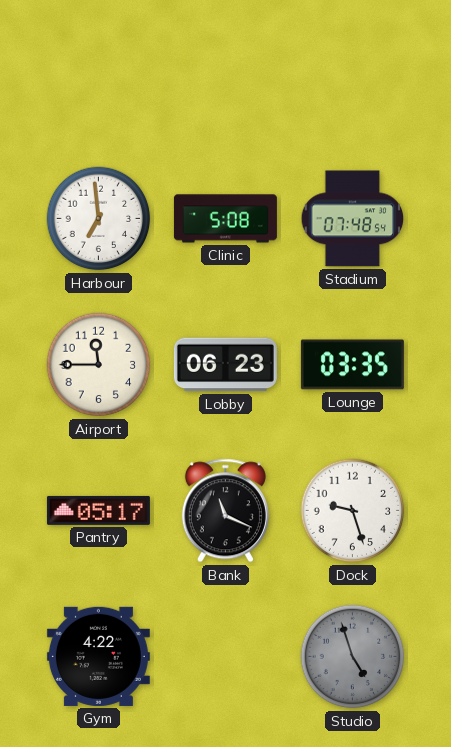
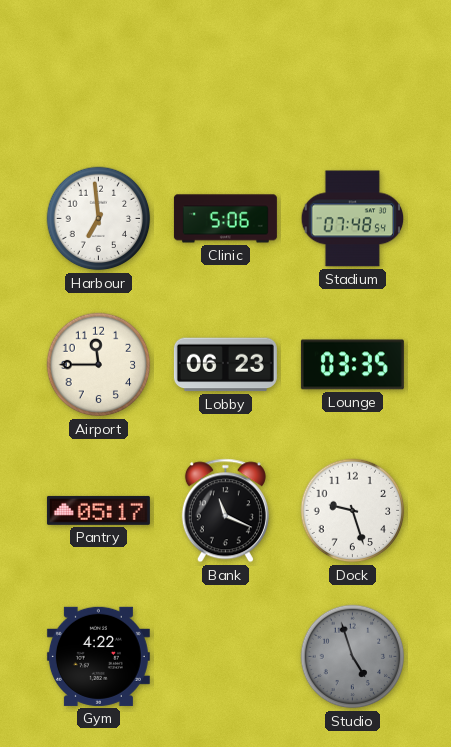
Clinic: 5:08 -> 5:06 (225, 219)
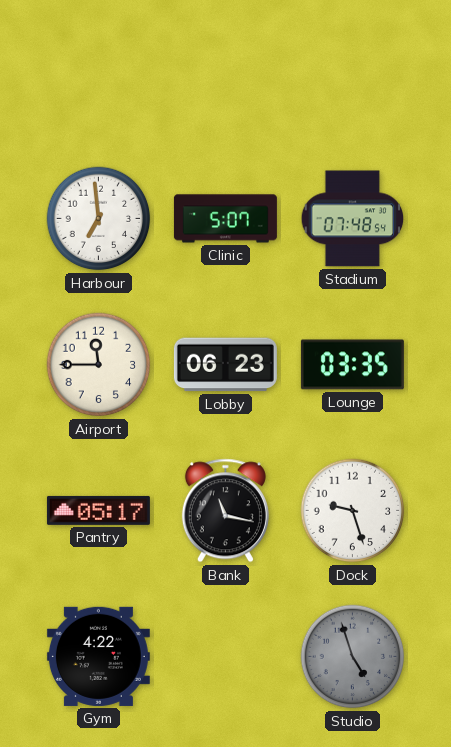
Clinic: 5:06 -> 5:07 (225, 219)
Bank: 11:19 -> 11:17 (225, 511)
